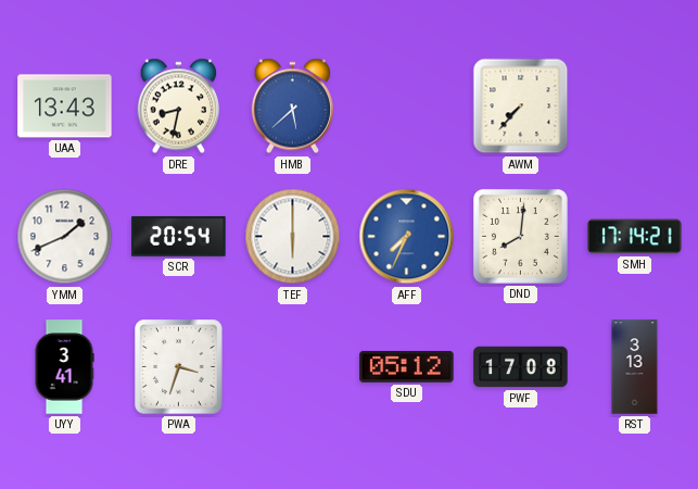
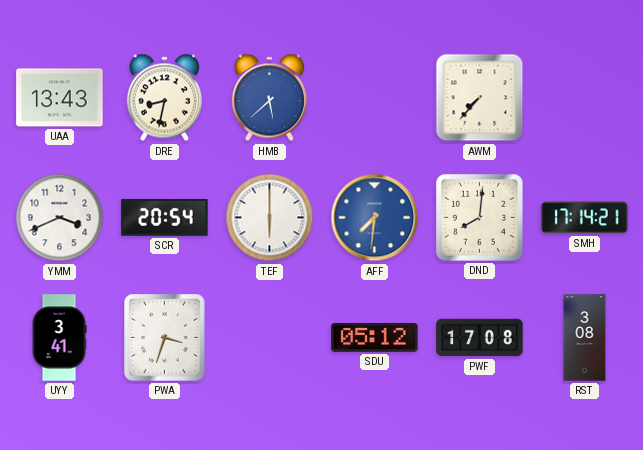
YMM: 1:41 -> 3:41 (60, 218)
AFF: 7:34 -> 7:31 (375, 218)
RST: 3:13 -> 3:08 (585, 338)
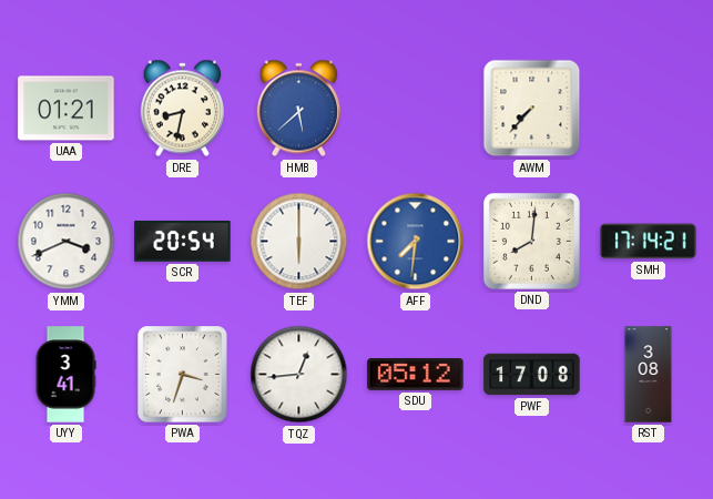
UAA: 13:43 -> 01:21 (67, 109)
TQZ: none -> 12:44 (299, 375)
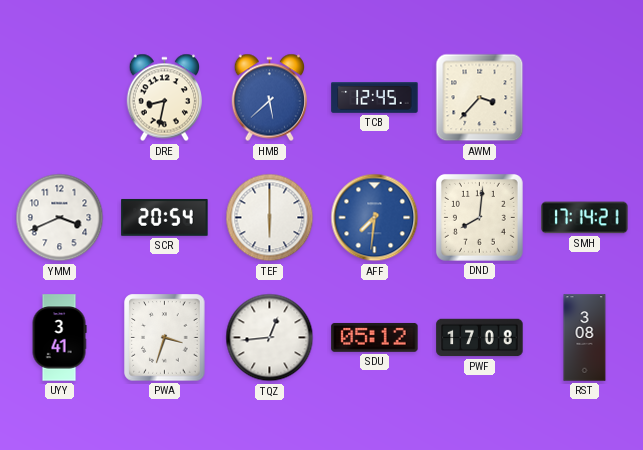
UAA: 01:21 -> none (67, 109)
TCB: none -> 12:45 (375, 98)
AWM: 7:37 -> 3:37 (480, 98)
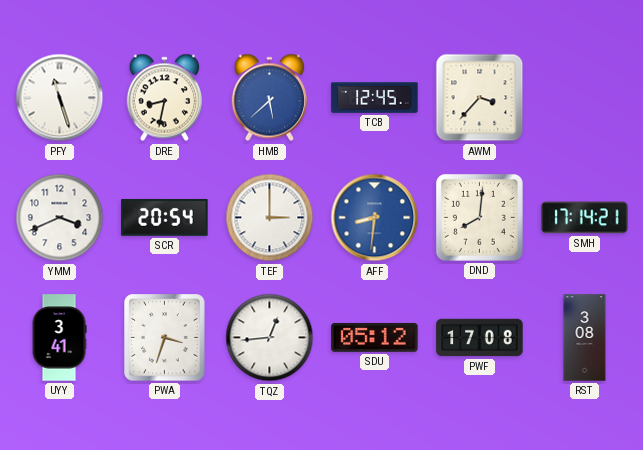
PFY: none -> 11:27 (60, 98)
TEF: 6:00 -> 3:00 (270, 218)
AFF: 7:31 -> 8:31 (375, 218)
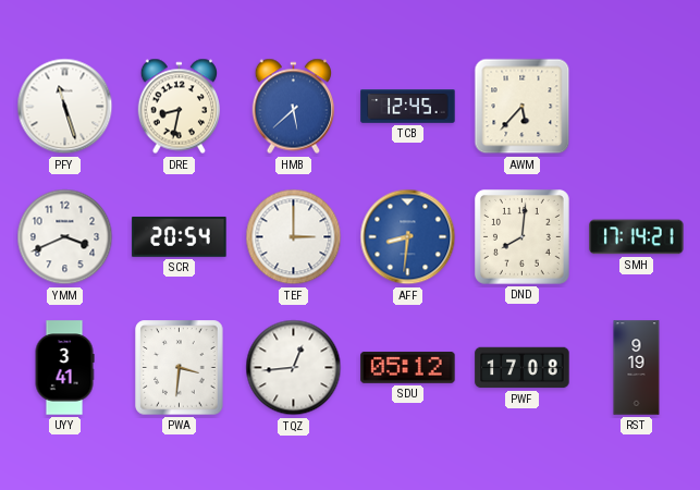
AWM: 3:37 -> 5:37 (523, 107)
PWA: 3:33 -> 3:31 (180, 368)
RST: 3:08 -> 9:19 (637, 368)
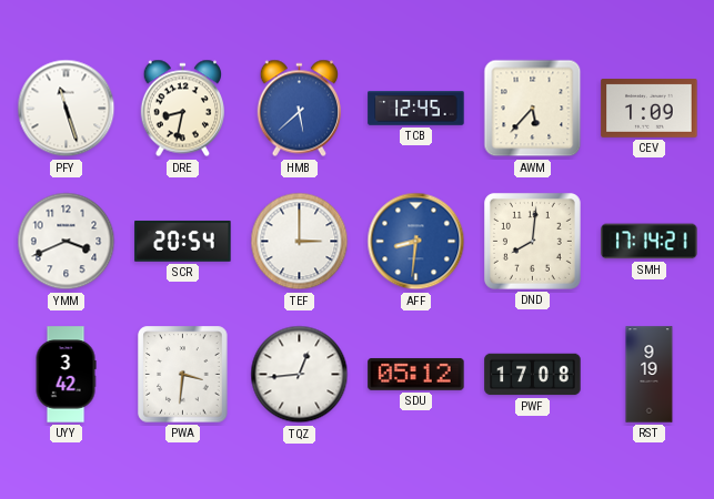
CEV: none -> 1:09 (650, 109)
UYY: 3:41 -> 3:42 (66, 375)
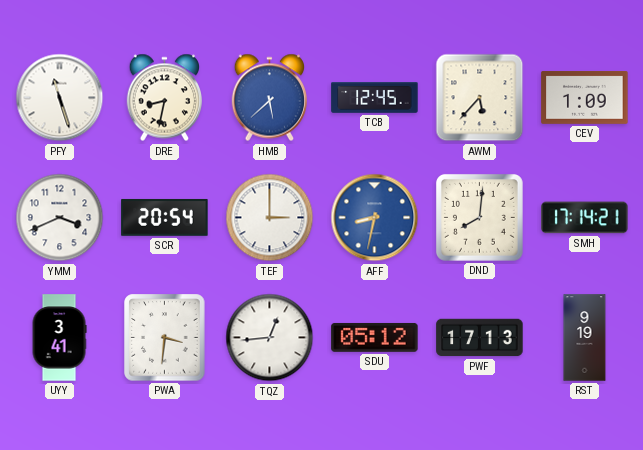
AFF: 8:31 -> 8:32 (375, 218)
UYY: 3:42 -> 3:41 (59, 338)
PWF: 17:08 -> 17:13 (480, 338)
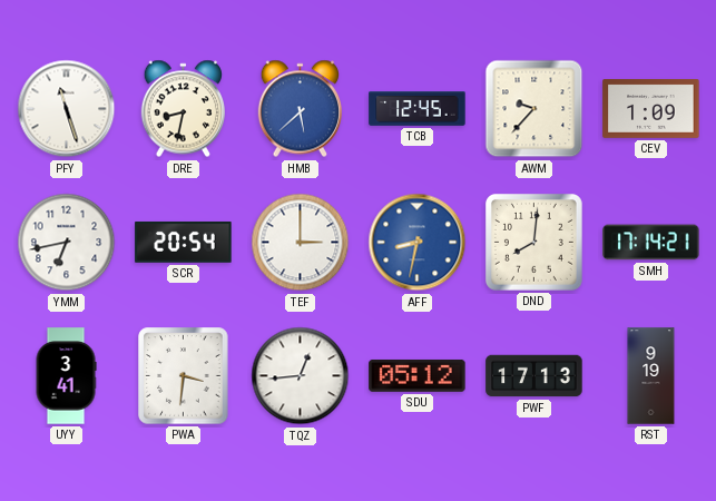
AWM: 5:37 -> 9:37 (534, 109)
YMM: 3:41 -> 6:43 (67, 243)
